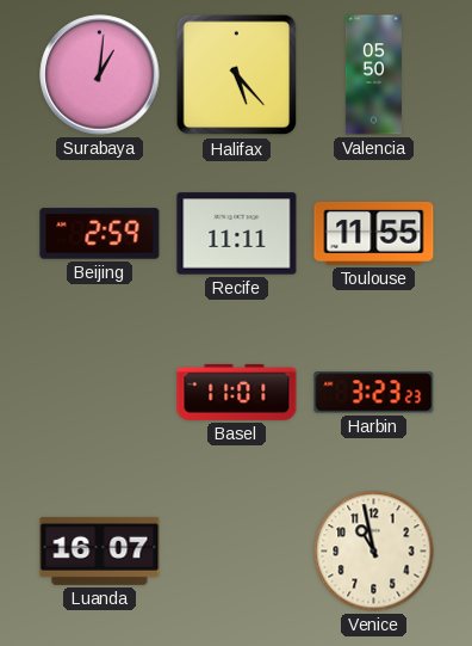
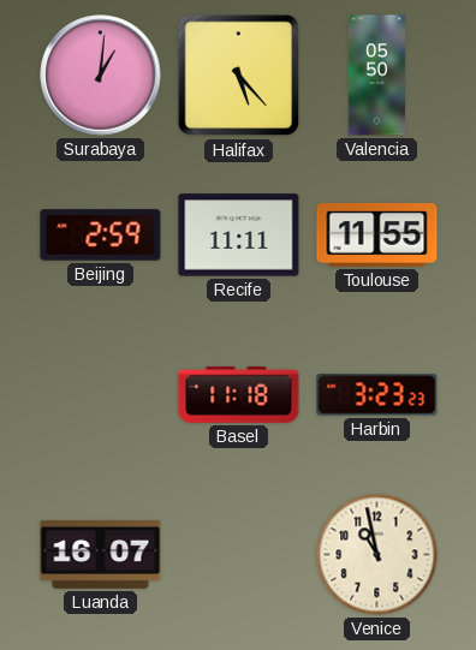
Basel: 11:01 -> 11:18 (239, 394)
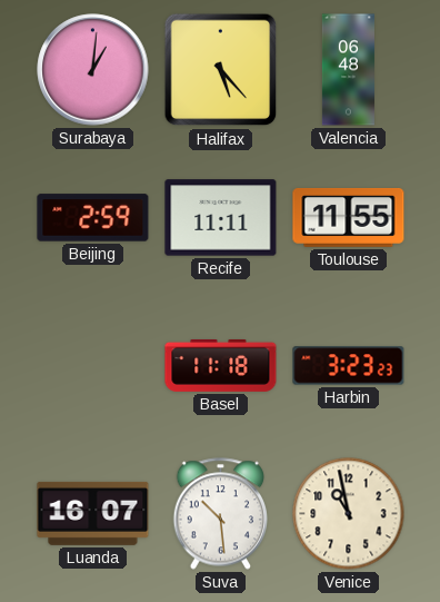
Valencia: 05:50 -> 06:48 (348, 70)
Suva: none -> 10:29 (220, 514)
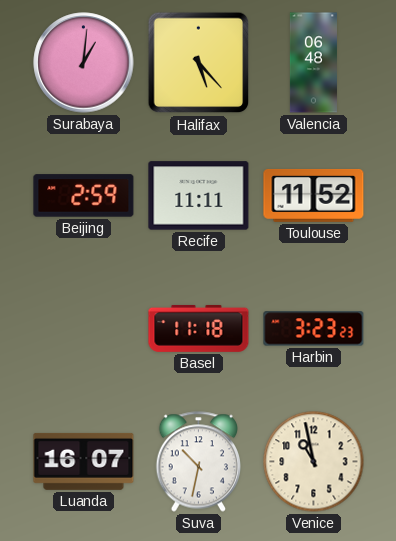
Toulouse: 11:55 -> 11:52 (314, 195)
Suva: 10:29 -> 10:32 (198, 462)
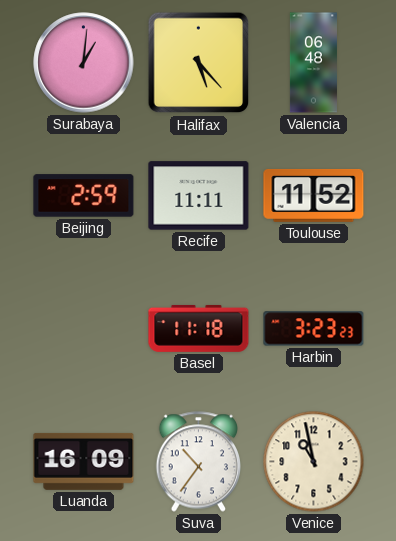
Luanda: 16:07 -> 16:09 (84, 461)
Suva: 10:32 -> 10:36 (198, 462)
